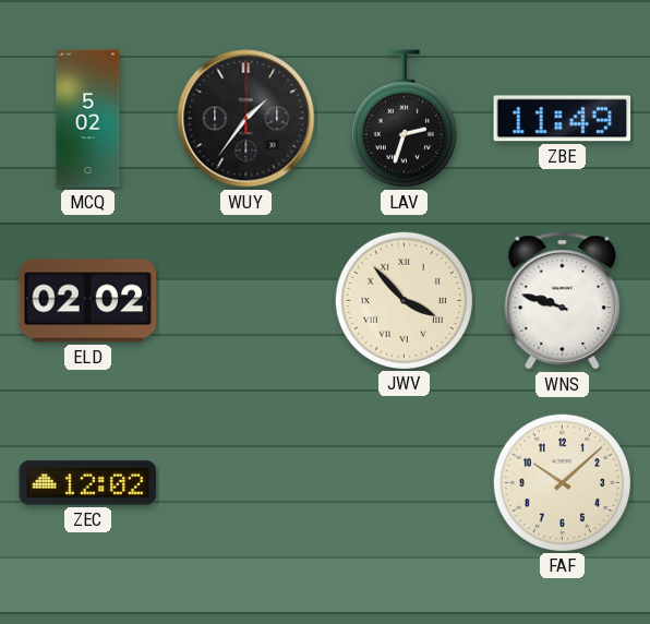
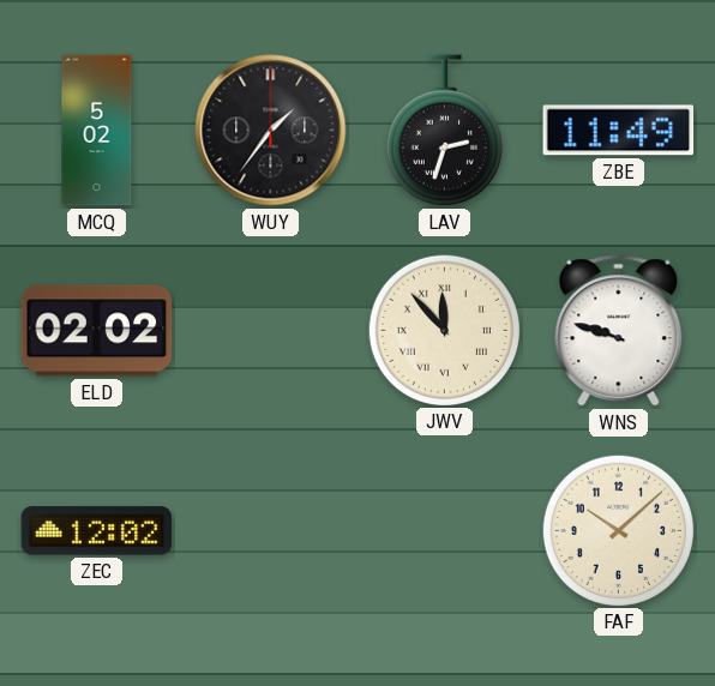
JWV: 3:53 -> 11:53 (444, 330)
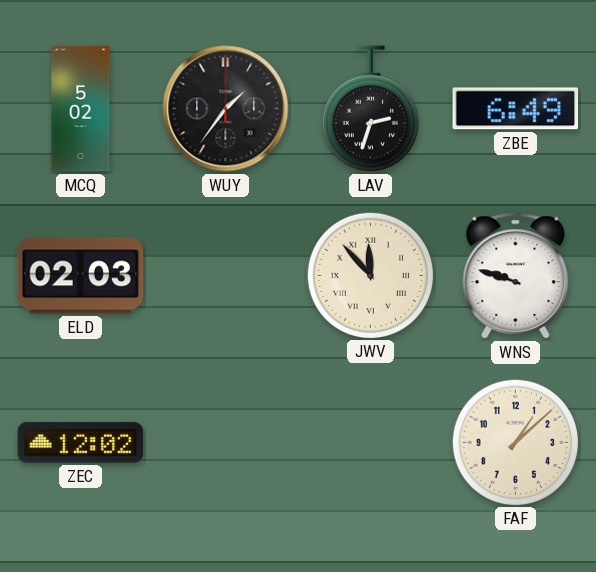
ZBE: 11:49 -> 6:49 (516, 109)
ELD: 02:02 -> 02:03 (81, 276)
FAF: 10:08 -> 1:08 (515, 442)
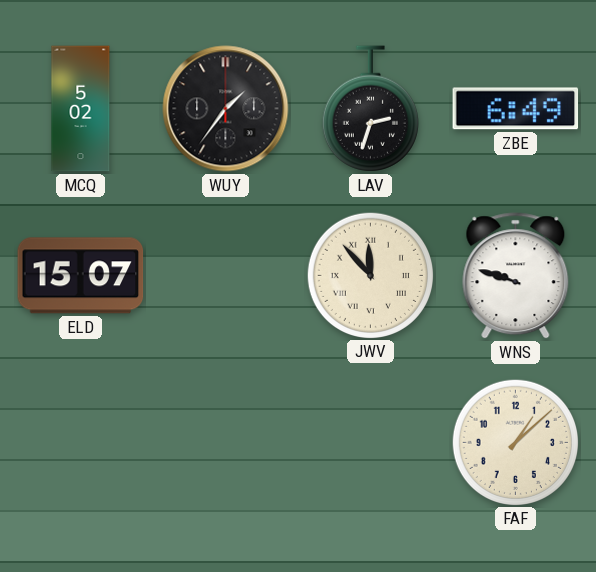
ELD: 02:03 -> 15:07 (81, 276)
ZEC: 12:02 -> none (81, 443)
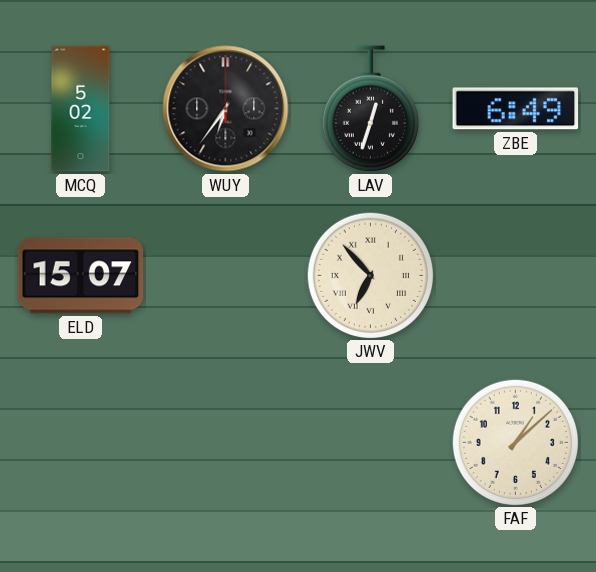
WUY: 1:36 -> 6:36 (226, 109)
LAV: 2:33 -> 12:33 (370, 109)
JWV: 11:53 -> 6:53 (370, 275)
WNS: 9:48 -> none (516, 276)
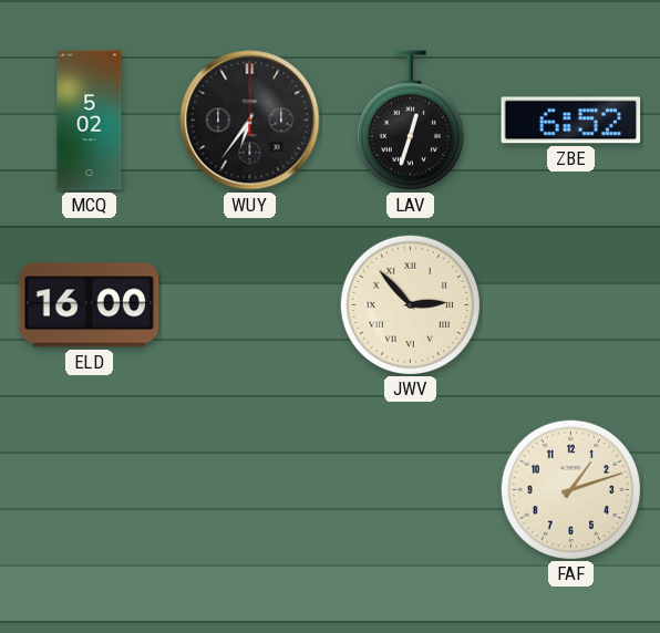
ZBE: 6:49 -> 6:52 (571, 121)
ELD: 15:07 -> 16:00 (90, 305)
JWV: 6:53 -> 2:53 (410, 304)
FAF: 1:08 -> 1:12 (570, 489)
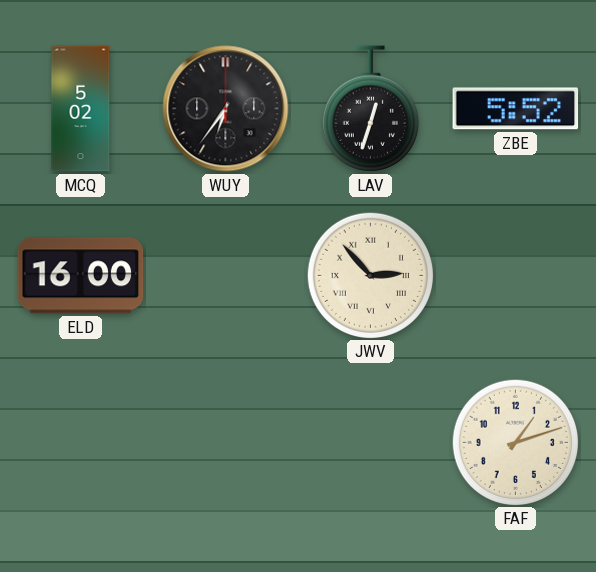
ZBE: 6:52 -> 5:52 (516, 109)
